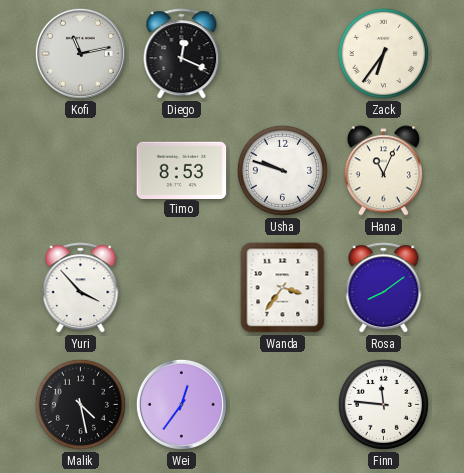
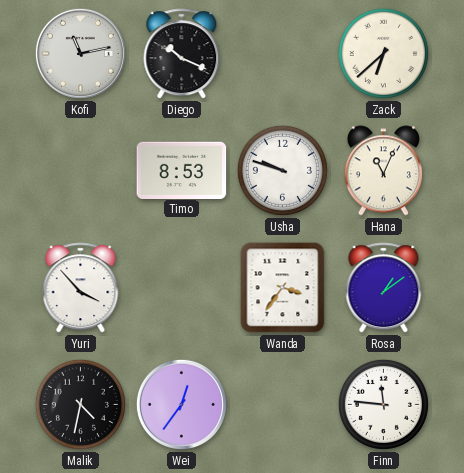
Diego: 12:19 -> 10:19 (182, 54)
Zack: 6:36 -> 6:38 (383, 53)
Rosa: 8:09 -> 1:09 (384, 288)
Malik: 4:28 -> 4:32 (80, 404)
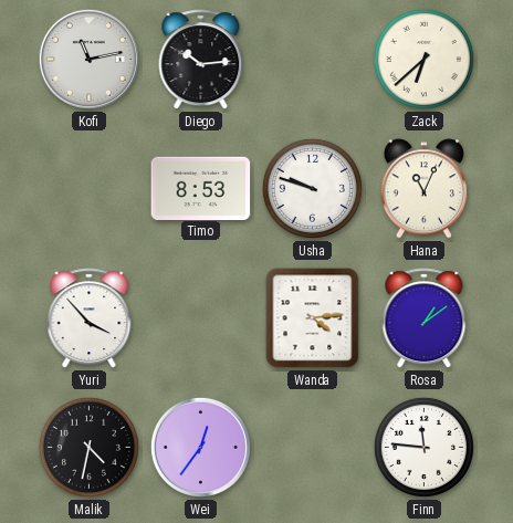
Diego: 10:19 -> 10:14 (201, 60)
Wanda: 3:36 -> 4:14 (313, 318)
